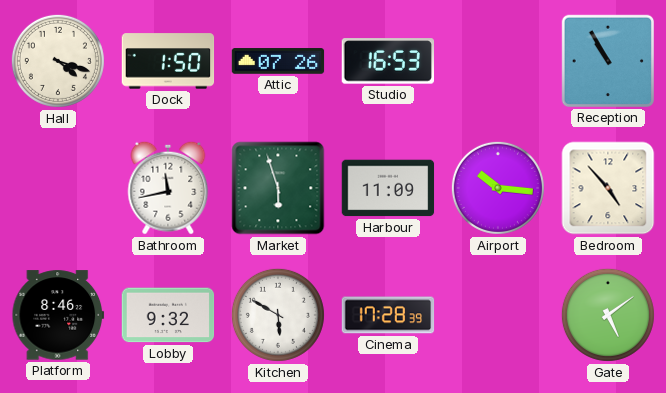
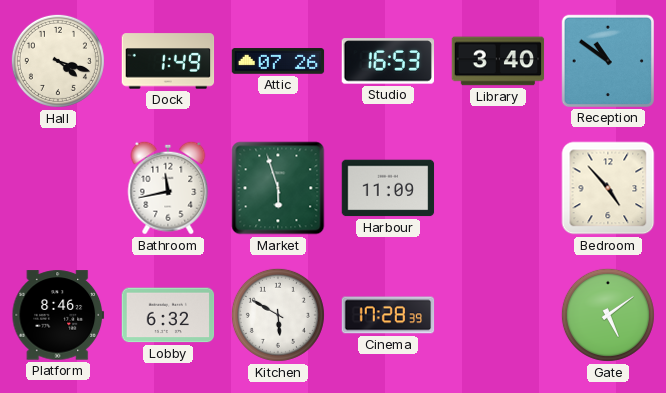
Dock: 1:50 -> 1:49 (168, 61)
Library: none -> 3:40 (498, 61)
Reception: 10:55 -> 10:51 (607, 60)
Airport: 10:16 -> none (498, 188)
Lobby: 9:32 -> 6:32 (168, 315)
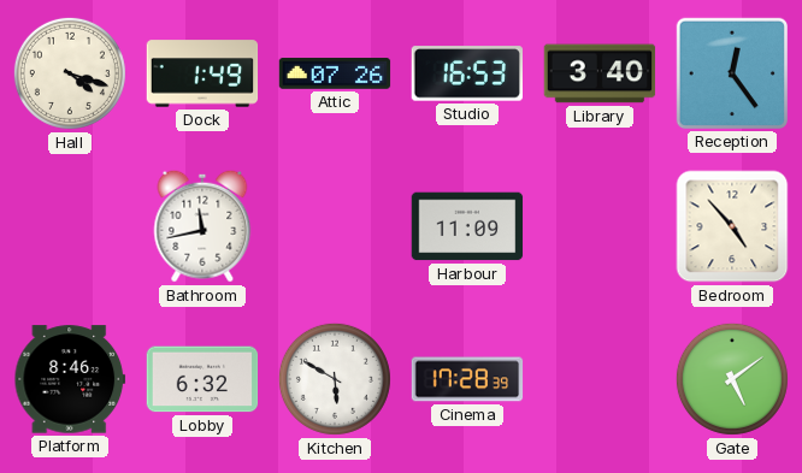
Reception: 10:51 -> 12:24 (731, 72)
Market: 5:57 -> none (278, 188)
